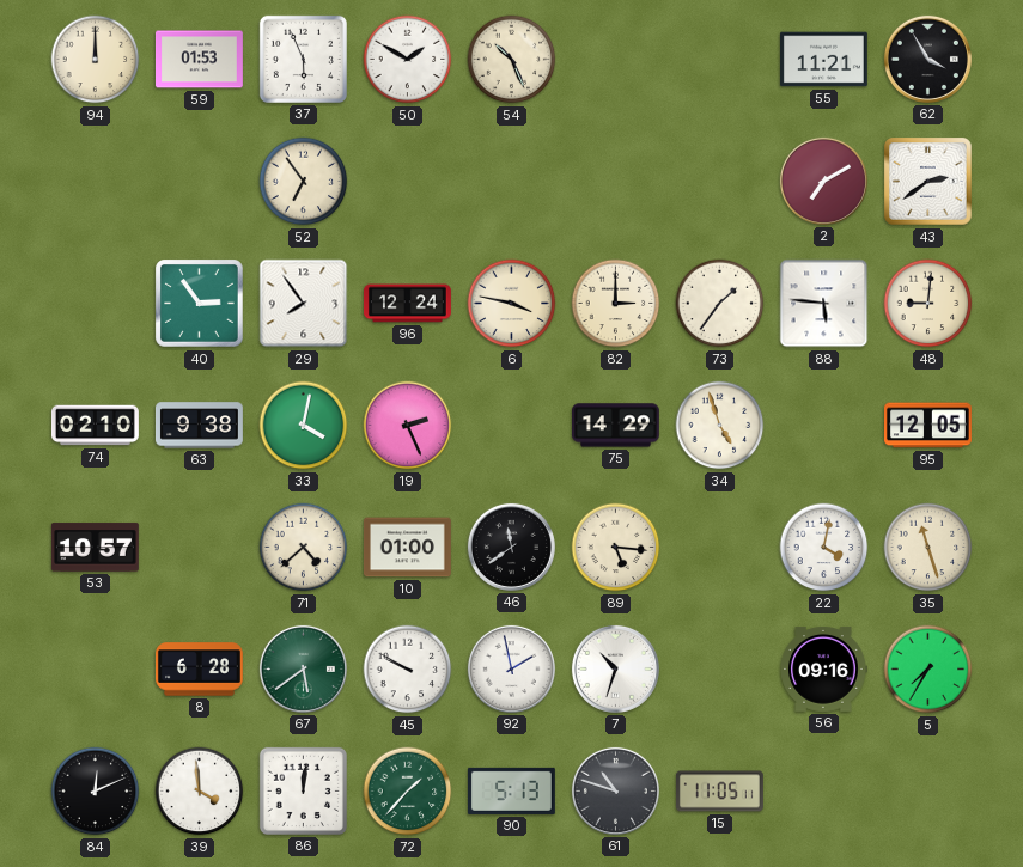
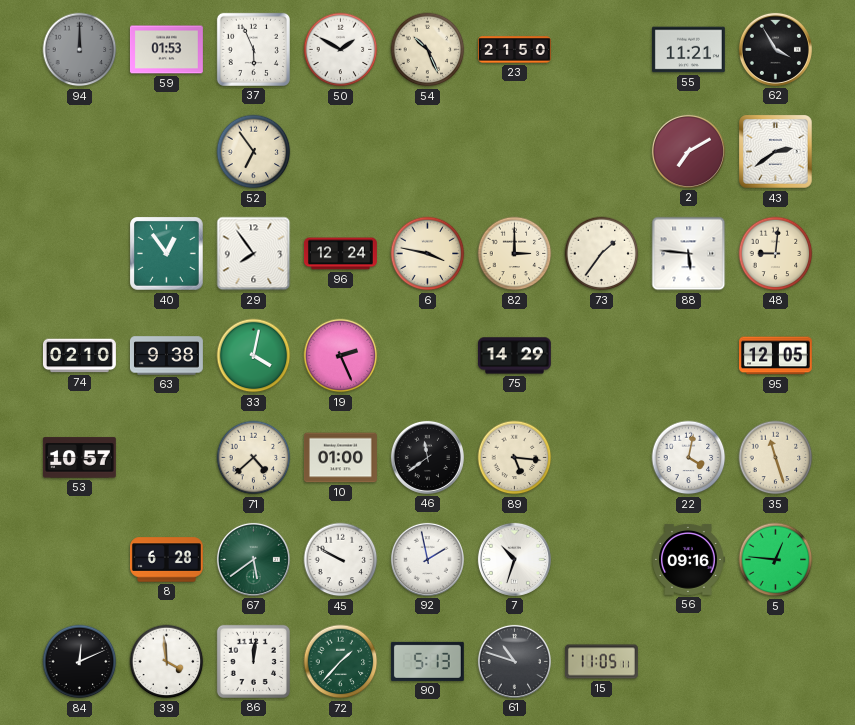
94 dial: cream -> grey (80, 50)
23: none -> 21:50 (515, 50)
40: 2:54 -> 12:54 (167, 254)
34: 4:57 -> none (720, 426)
5: 7:35 -> 12:46 (776, 560)
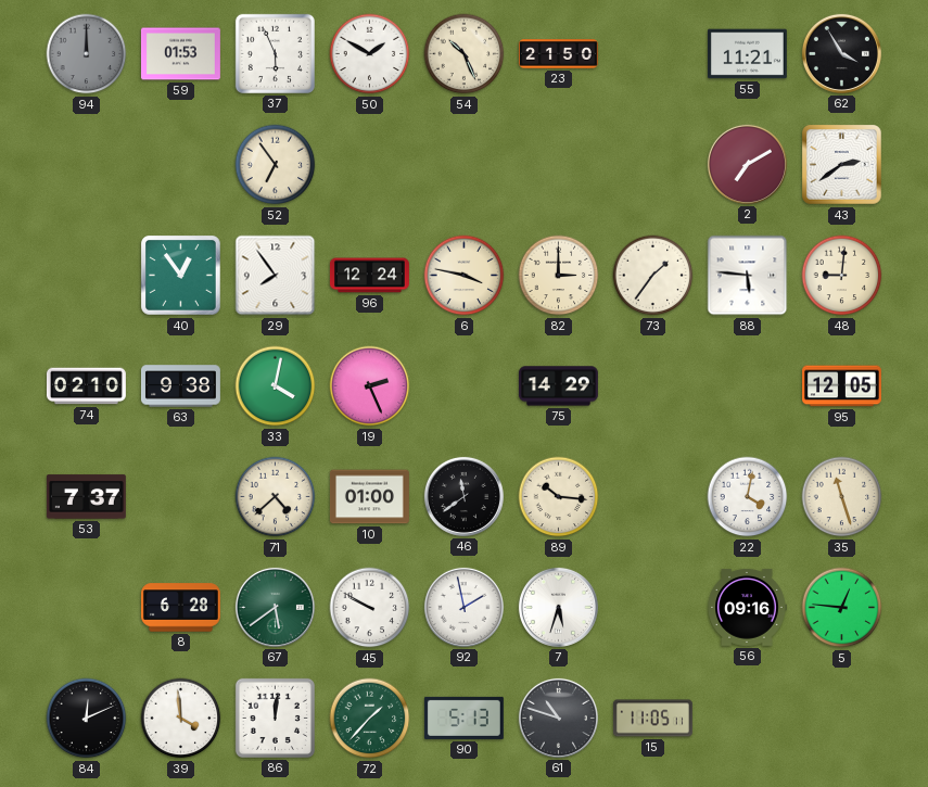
53: 10:57 -> 7:37 (86, 497)
89: 5:16 -> 10:16 (559, 497)
7: 10:33 -> 5:33 (558, 607)
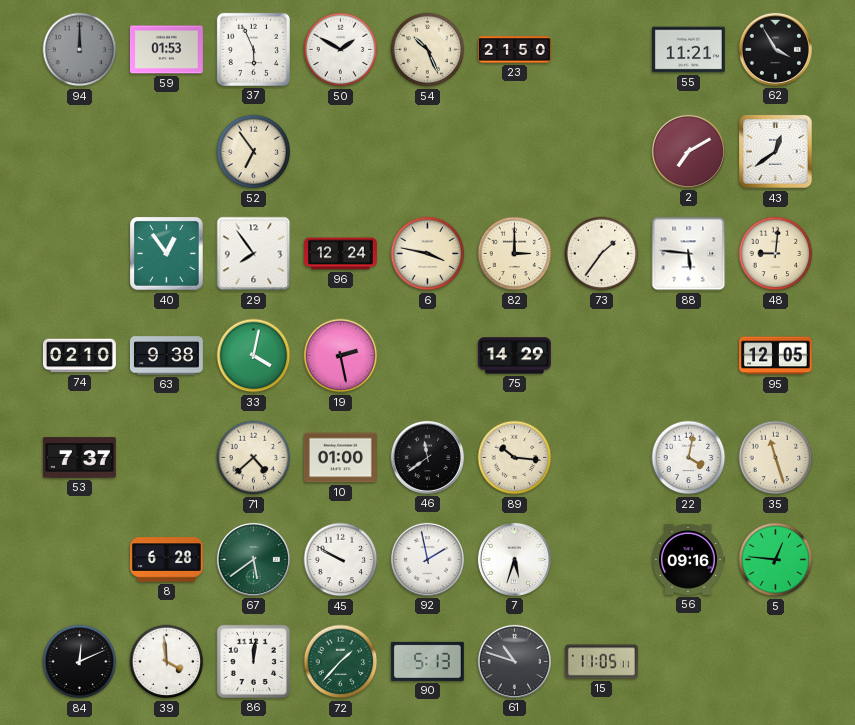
43: 2:39 -> 12:39 (776, 152)
19: 2:26 -> 2:28 (341, 356)
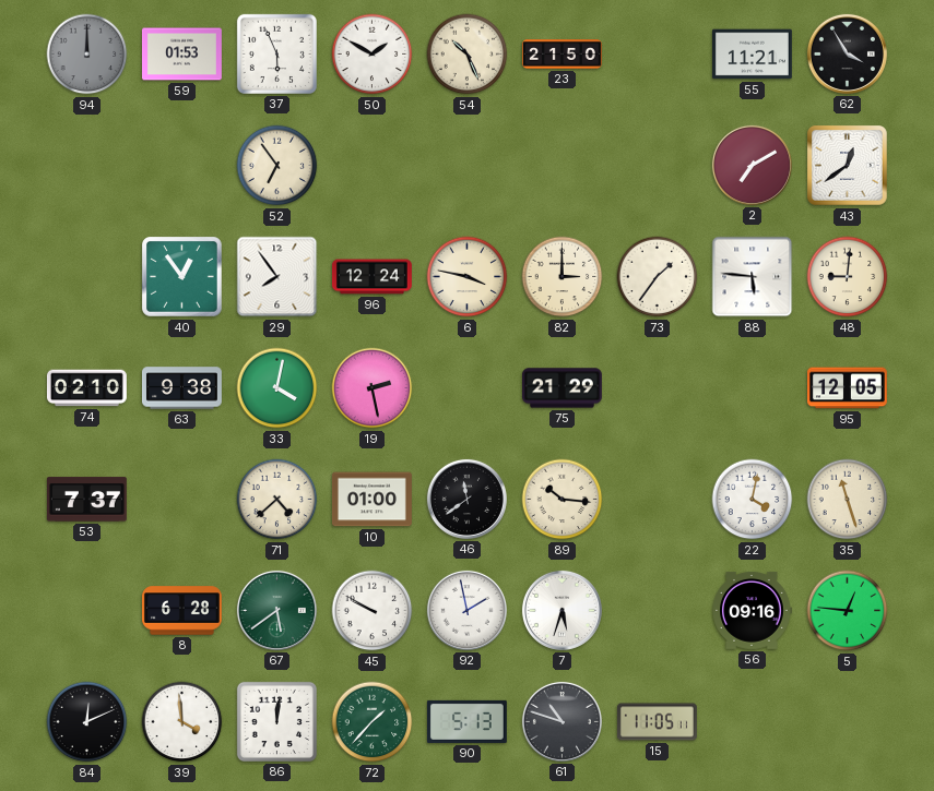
75: 14:29 -> 21:29 (561, 388)
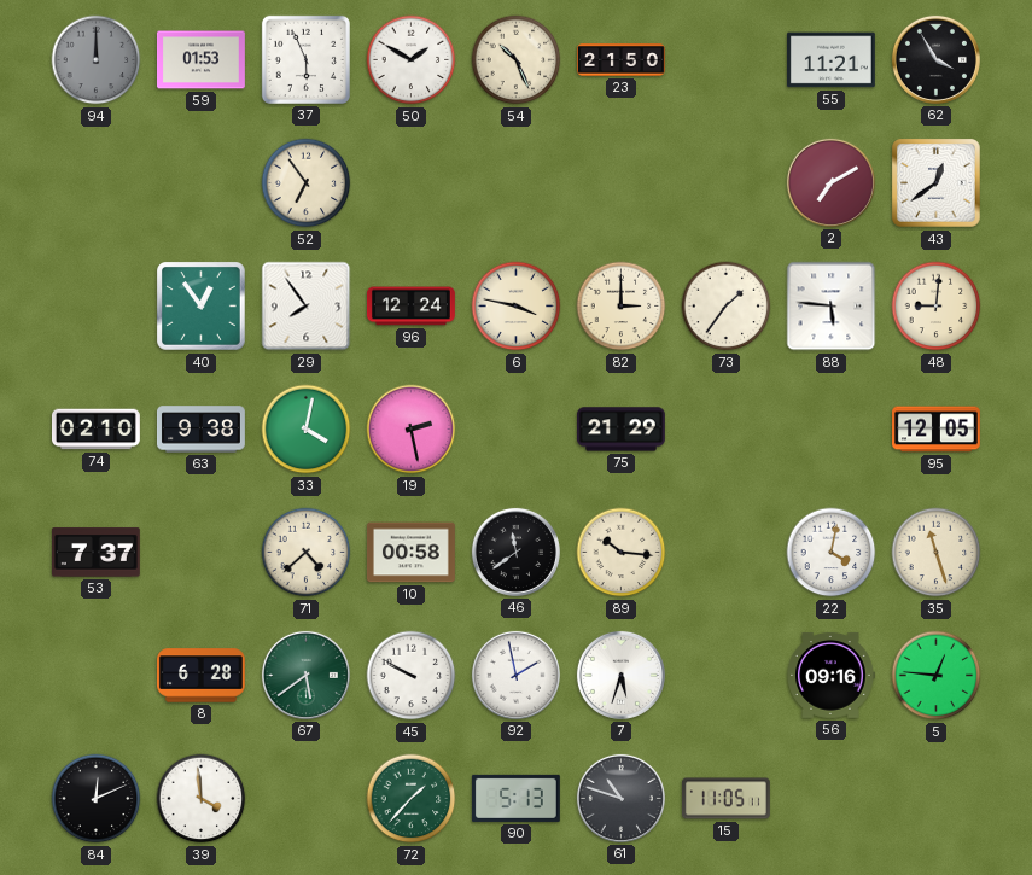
10: 01:00 -> 00:58 (412, 553)
86: 12:01 -> none (276, 721)
